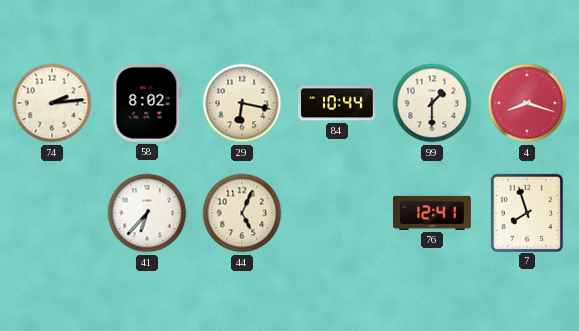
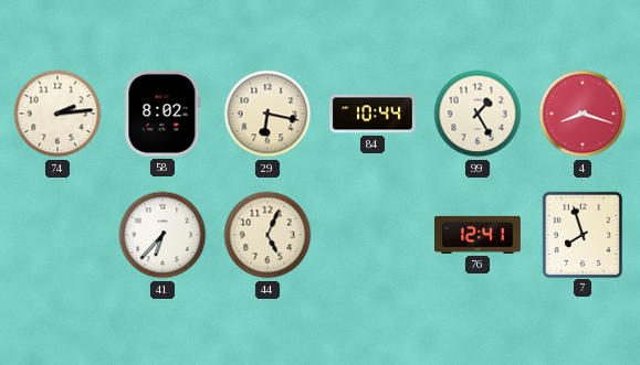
99: 1:30 -> 1:25 (478, 114)
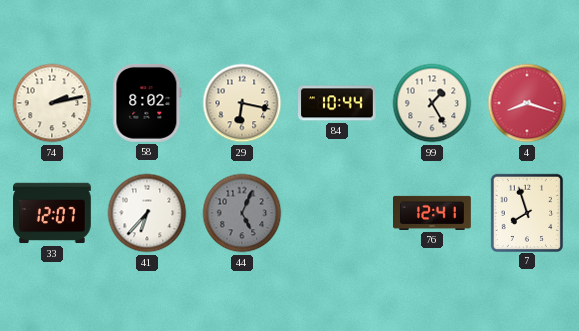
74: 2:14 -> 2:13 (52, 103)
33: none -> 12:07 (53, 213)
44 dial: cream -> grey (242, 213)
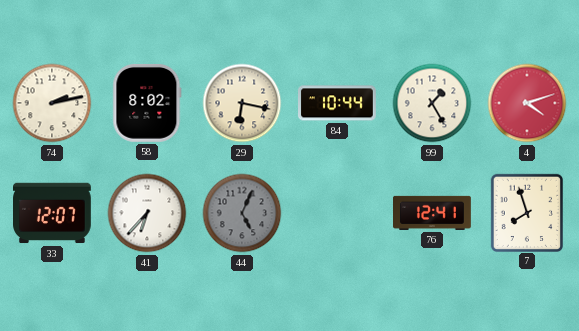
4: 8:18 -> 4:12 (527, 103)
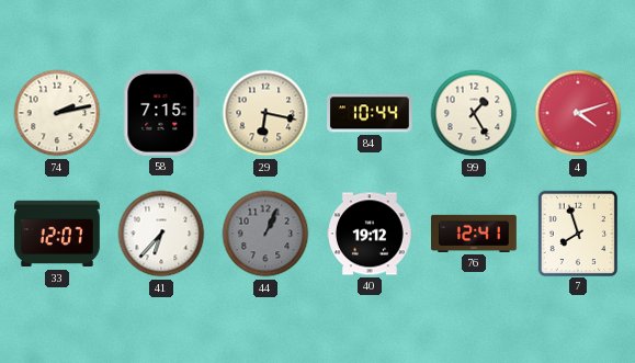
58: 8:02 -> 7:15 (161, 113)
44: 5:04 -> 1:04 (265, 234)
40: none -> 19:12 (371, 234)
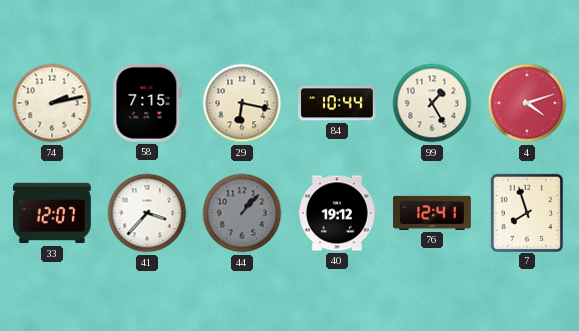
41: 6:37 -> 3:37 (147, 213)
44: 1:04 -> 1:07 (242, 213)
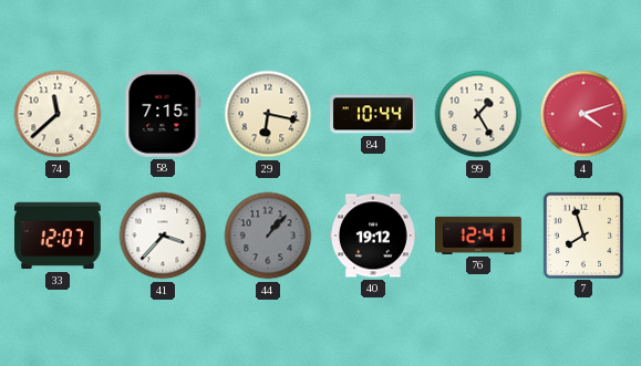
74: 2:13 -> 11:38 (58, 114)
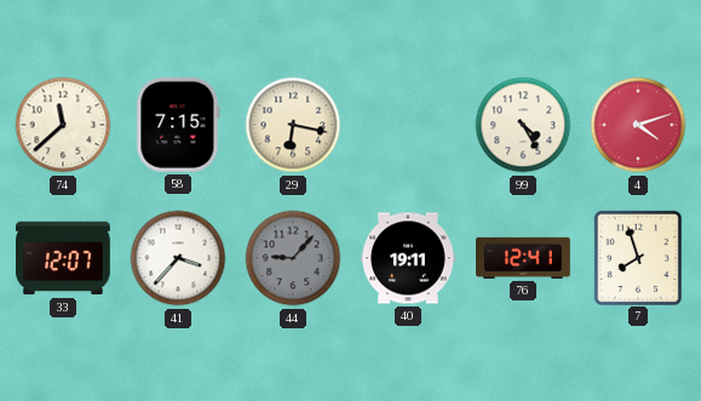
84: 10:44 -> none (374, 114)
99: 1:25 -> 4:25 (523, 125)
44: 1:07 -> 9:07 (293, 258)
40: 19:12 -> 19:11 (409, 258)
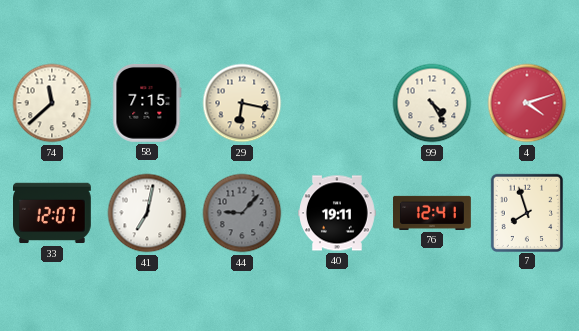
41: 3:37 -> 7:02 (147, 213)
